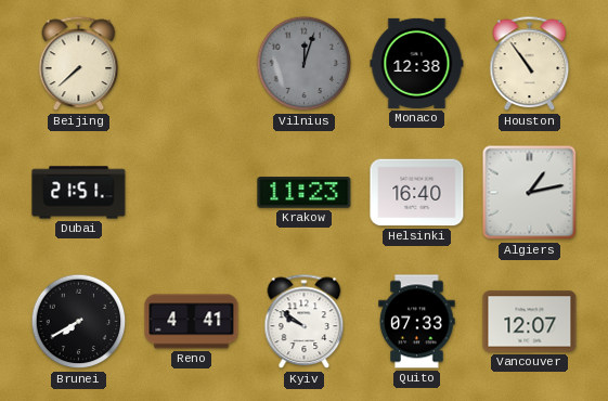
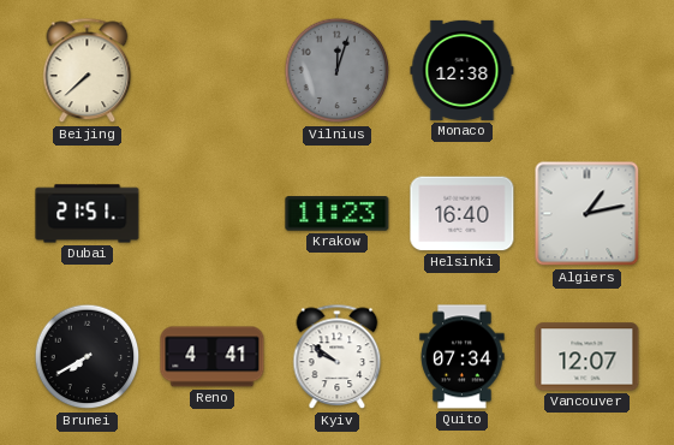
Houston: 10:54 -> none (530, 64)
Quito: 07:33 -> 07:34 (463, 357)
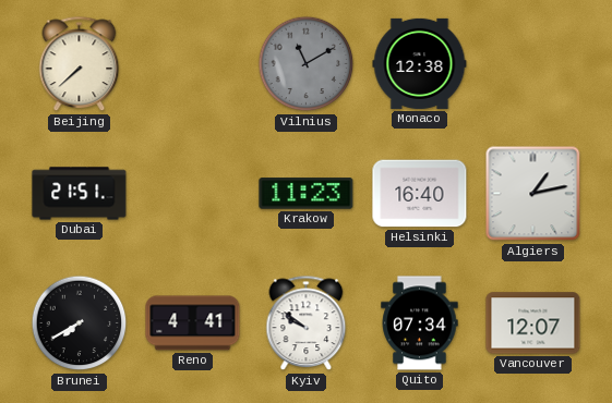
Vilnius: 12:03 -> 11:10 (307, 64)
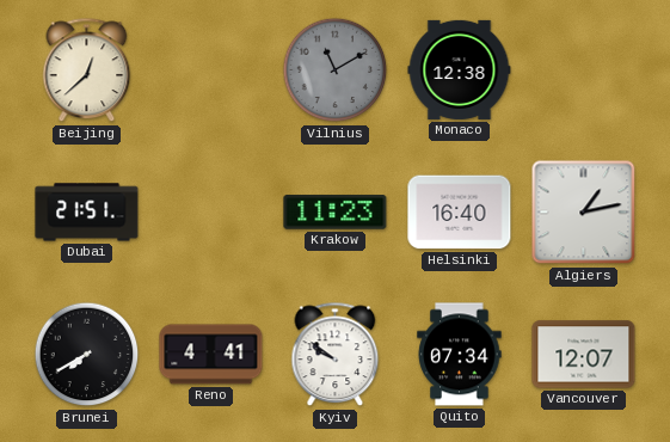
Beijing: 7:38 -> 12:38 (87, 70)
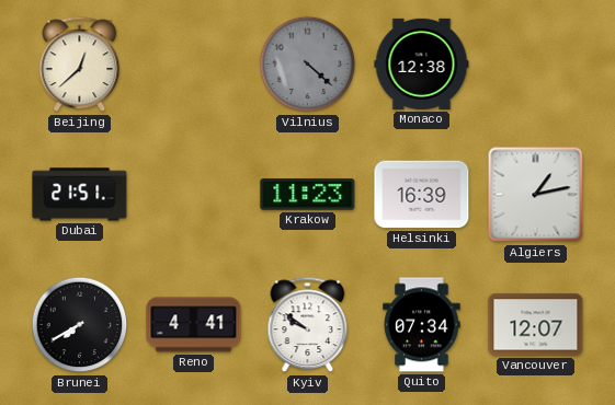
Vilnius: 11:10 -> 4:22 (308, 65)
Helsinki: 16:40 -> 16:39 (422, 195)
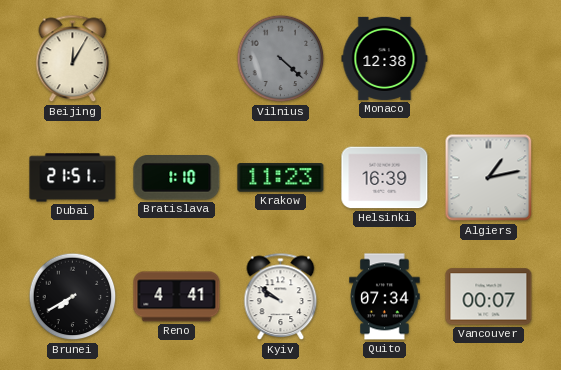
Beijing: 12:38 -> 12:05 (73, 59)
Bratislava: none -> 1:10 (177, 178)
Vancouver: 12:07 -> 00:07 (489, 297)
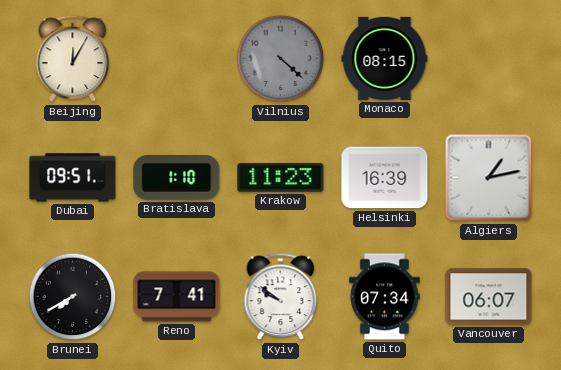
Monaco: 12:38 -> 08:15 (385, 58)
Dubai: 21:51 -> 09:51 (73, 178)
Reno: 4:41 -> 7:41 (177, 297)
Vancouver: 00:07 -> 06:07 (489, 297)
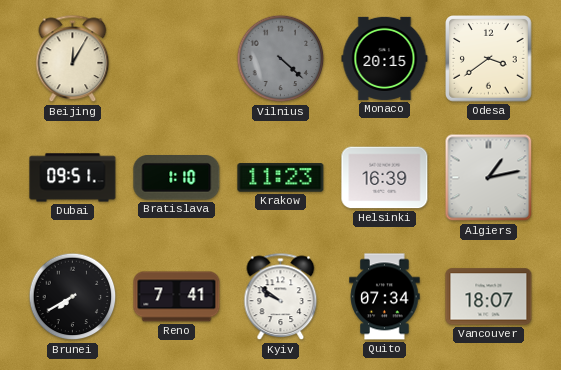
Monaco: 08:15 -> 20:15 (385, 58)
Odesa: none -> 3:39 (489, 59)
Vancouver: 06:07 -> 18:07 (489, 297)
